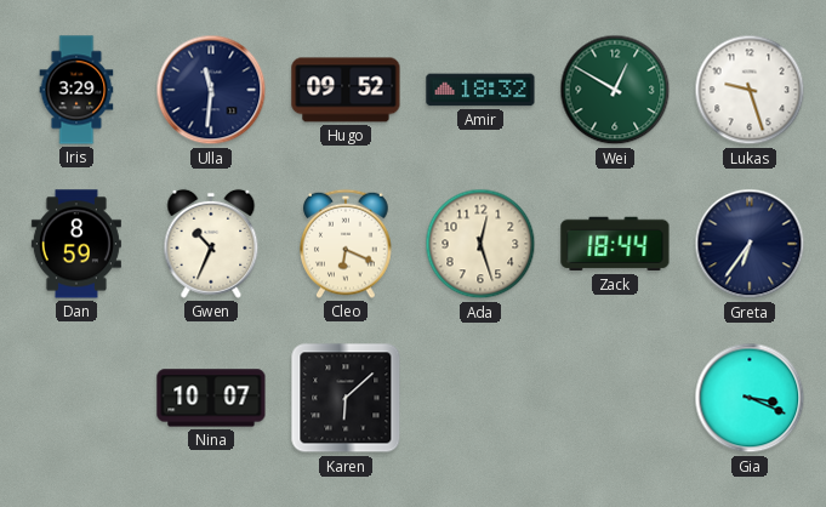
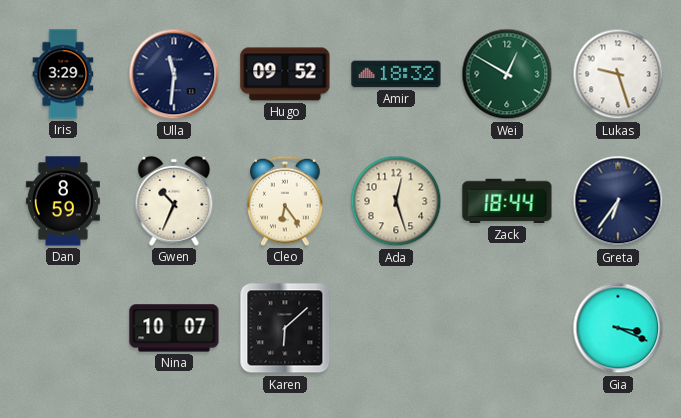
Cleo: 6:19 -> 6:24 (285, 201)
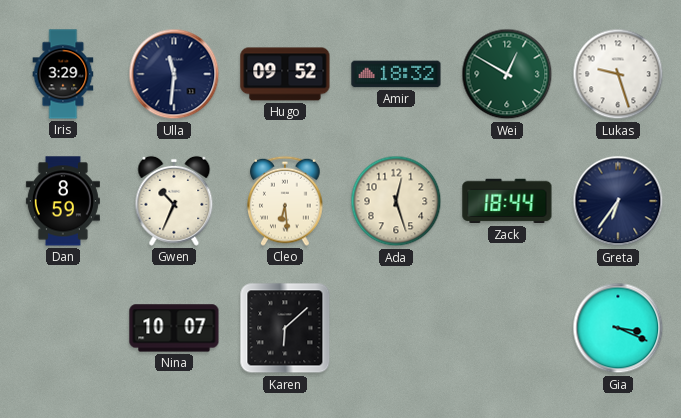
Cleo: 6:24 -> 6:29 (285, 201)
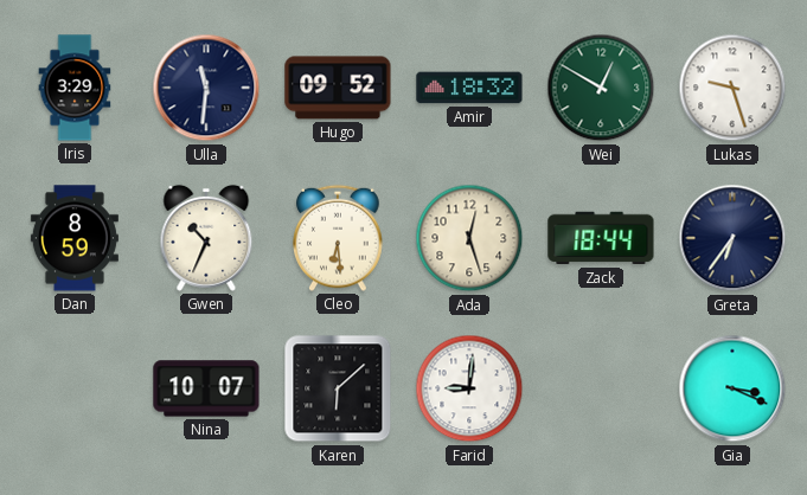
Farid: none -> 9:01 (469, 388)
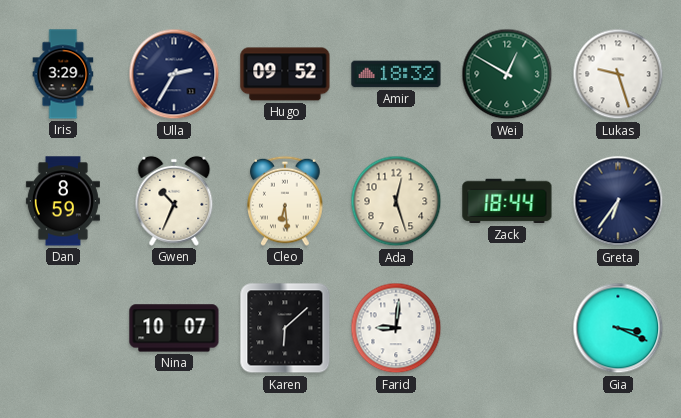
Ulla: 11:31 -> 2:35 (174, 74)
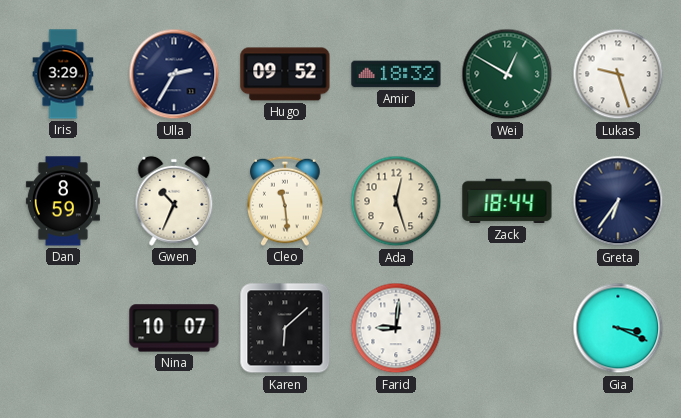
Cleo: 6:29 -> 11:29 (285, 201)
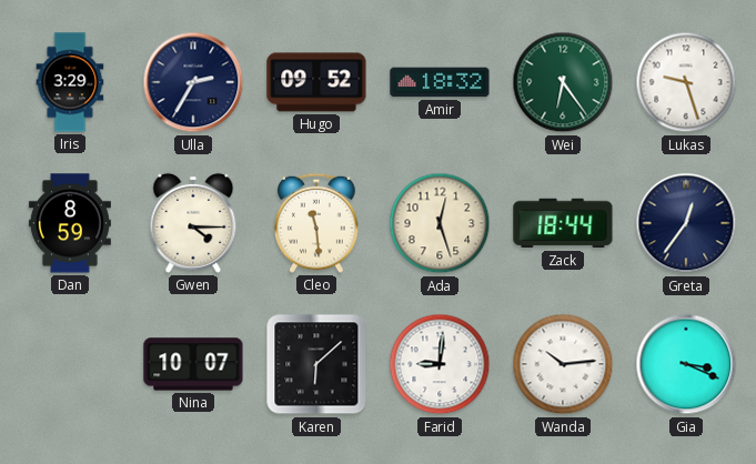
Wei: 12:50 -> 6:24 (563, 82)
Gwen: 10:34 -> 4:15 (193, 223)
Greta: 6:36 -> 12:36 (686, 223)
Wanda: none -> 10:14 (563, 364)
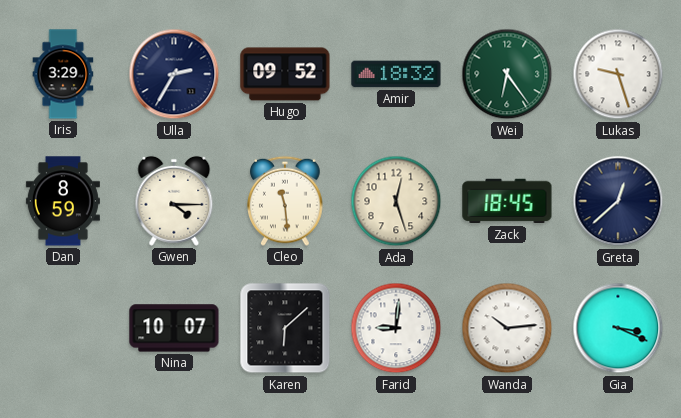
Zack: 18:44 -> 18:45 (507, 201)
Greta: 12:36 -> 12:38 (618, 201)
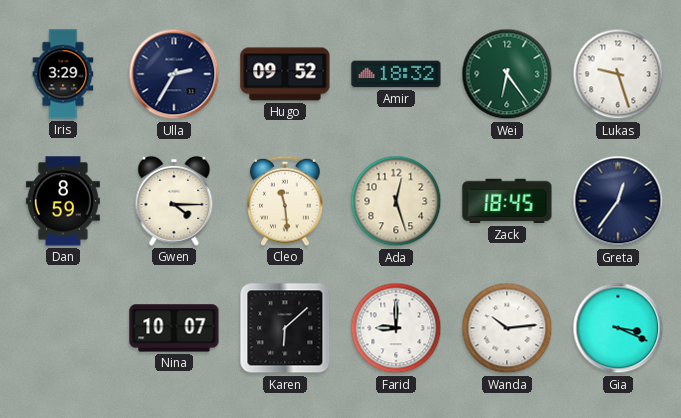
Greta: 12:38 -> 12:36 (618, 201)
Farid: 9:01 -> 9:00 (396, 328)
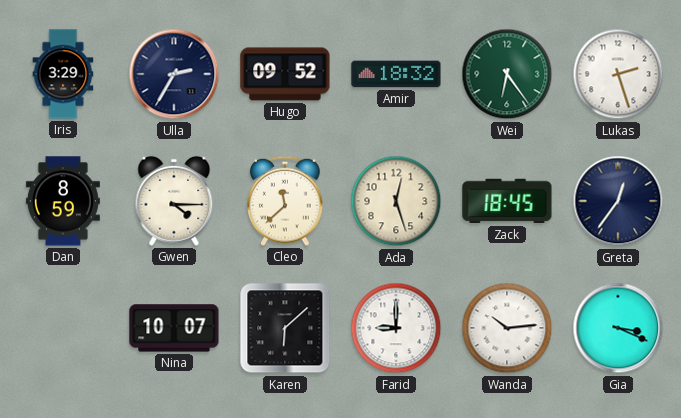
Lukas: 9:27 -> 2:27 (618, 74)
Cleo: 11:29 -> 11:38 (285, 201)
